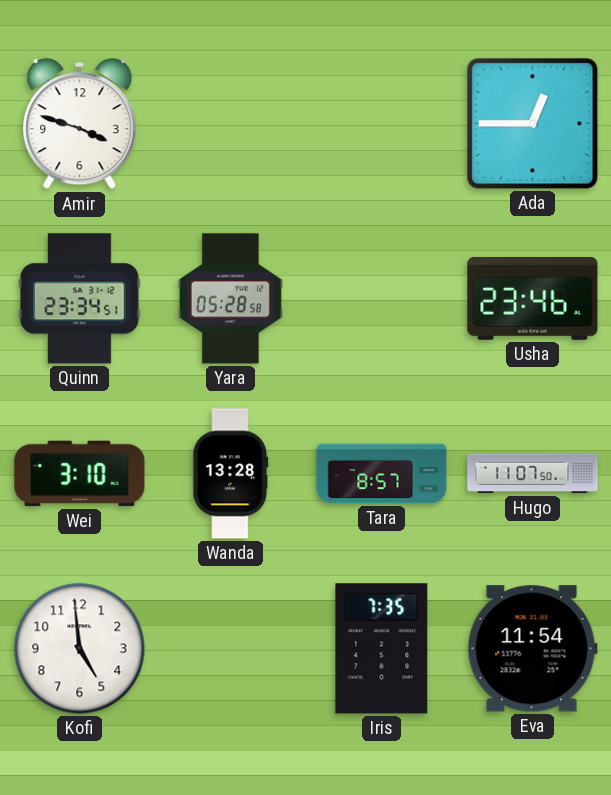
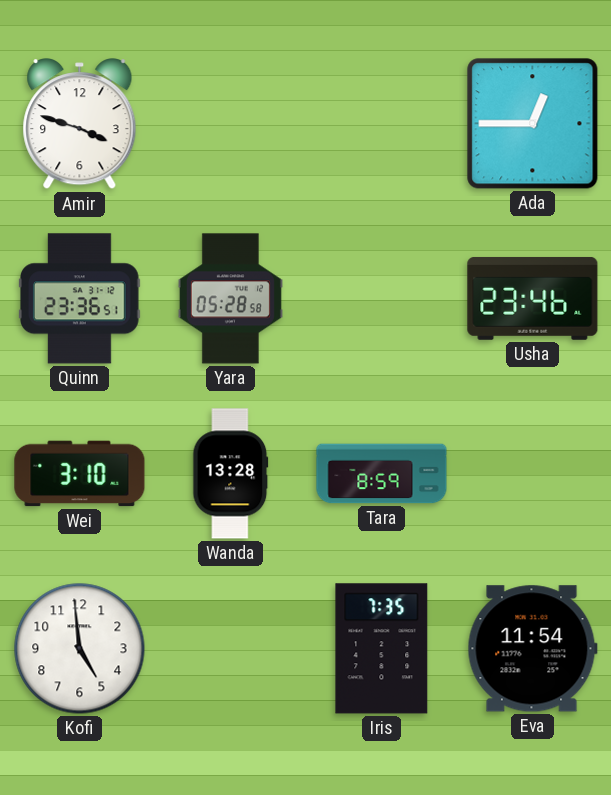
Quinn: 23:34 -> 23:36 (79, 299)
Tara: 8:57 -> 8:59 (382, 474)
Hugo: 11:07 -> none (533, 474)
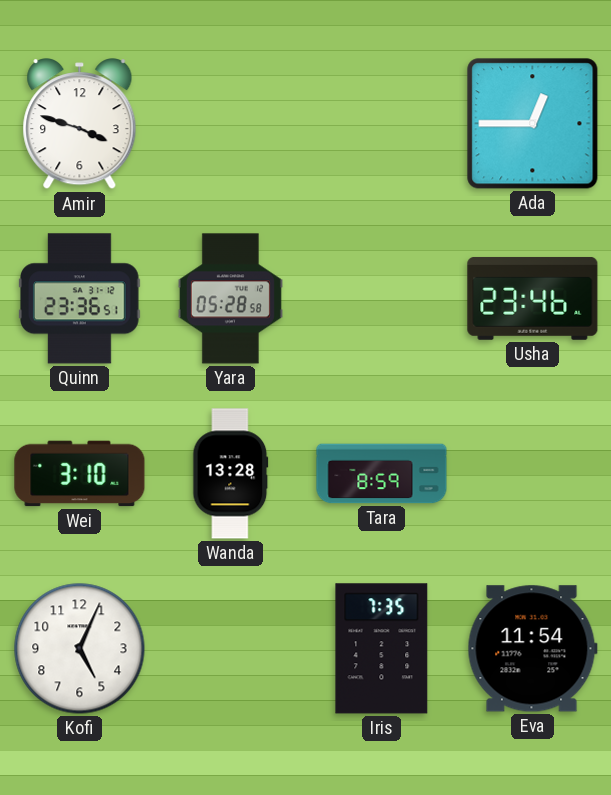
Kofi: 4:59 -> 5:04 (80, 649)
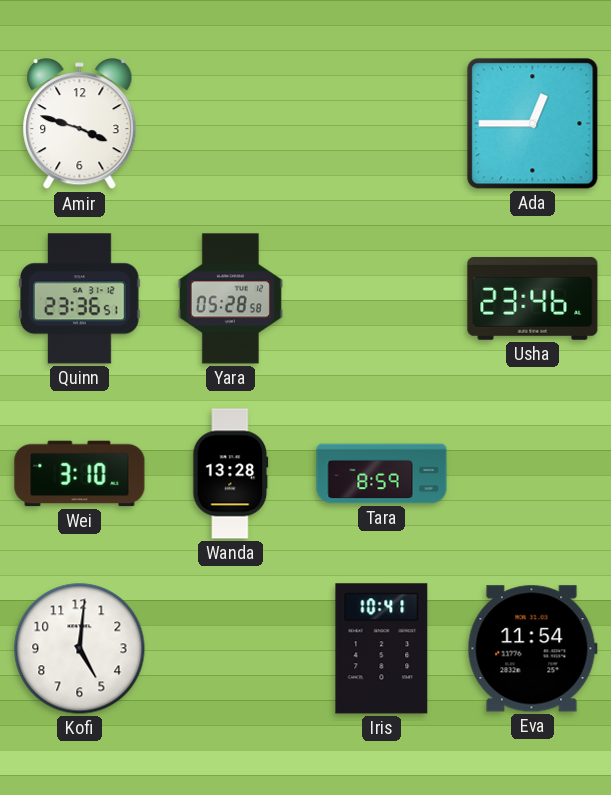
Kofi: 5:04 -> 5:01 (80, 649)
Iris: 7:35 -> 10:41 (382, 649)
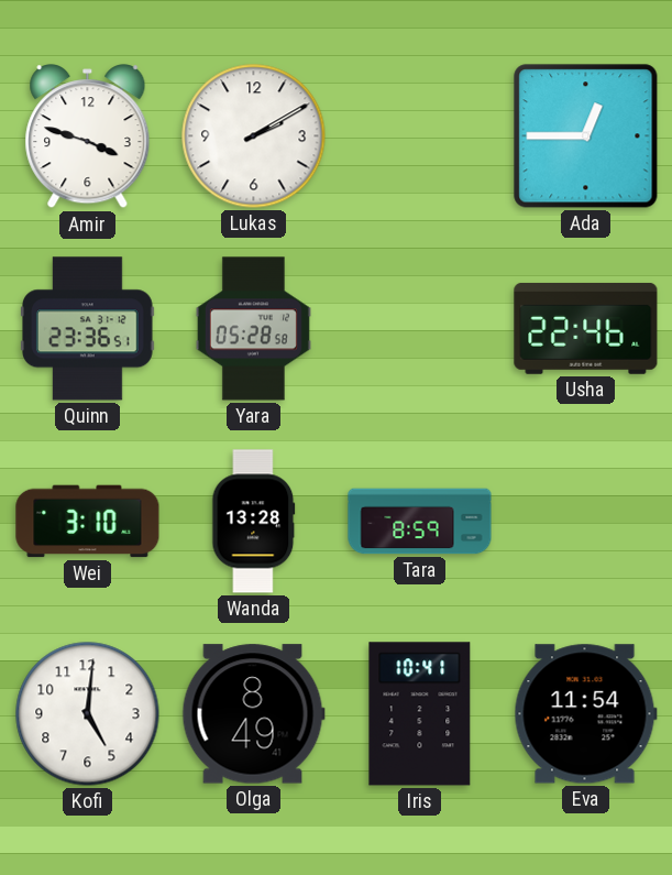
Lukas: none -> 2:10 (254, 136)
Usha: 23:46 -> 22:46 (586, 328)
Olga: none -> 8:49 (253, 714)
